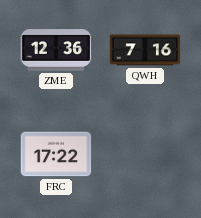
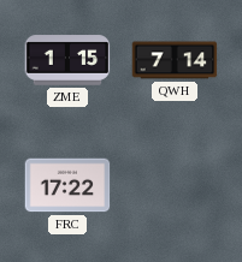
ZME: 12:36 -> 1:15 (67, 60)
QWH: 7:16 -> 7:14 (175, 60)
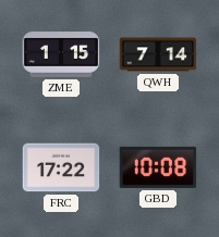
GBD: none -> 10:08 (158, 167)
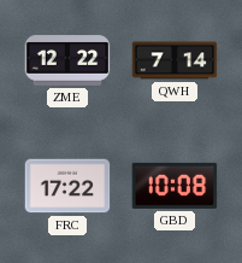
ZME: 1:15 -> 12:22 (67, 60)
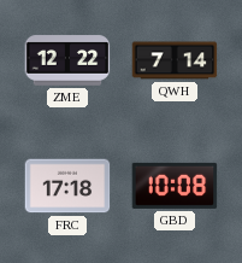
FRC: 17:22 -> 17:18 (67, 186)
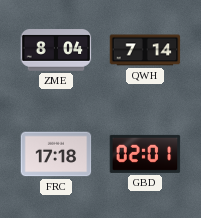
ZME: 12:22 -> 8:04 (56, 50)
GBD: 10:08 -> 02:01 (145, 154)
